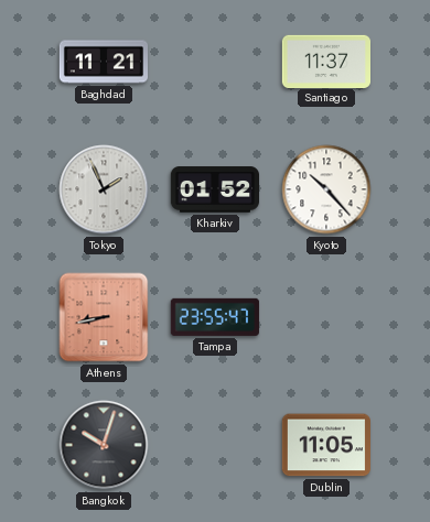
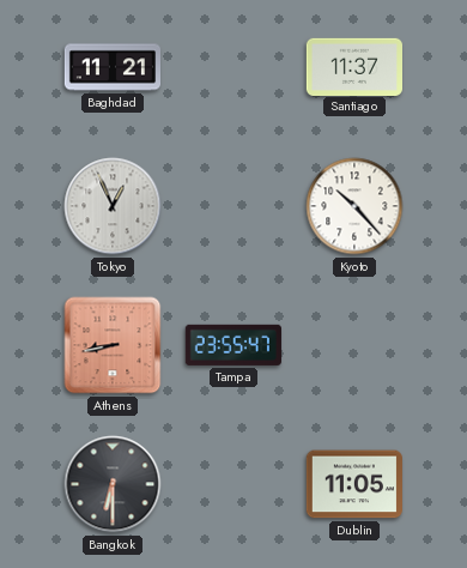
Tokyo: 1:56 -> 12:56 (113, 206)
Kharkiv: 01:52 -> none (214, 189)
Bangkok: 10:03 -> 6:30 (113, 484)
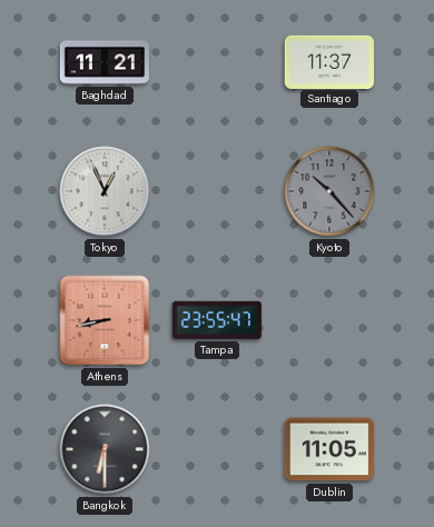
Kyoto dial: white -> grey (329, 191)
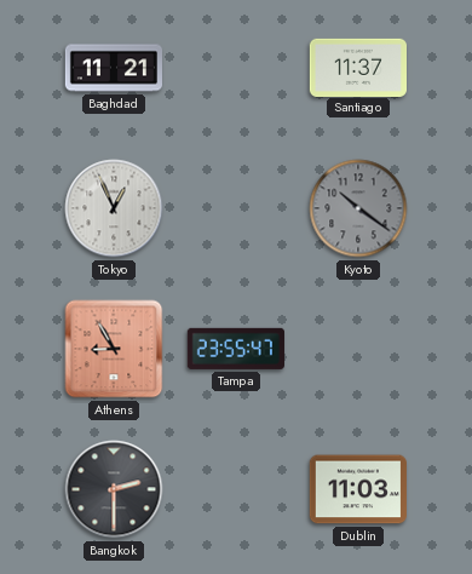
Kyoto: 10:23 -> 10:21 (358, 208)
Athens: 8:43 -> 8:55 (114, 349)
Bangkok: 6:30 -> 2:30 (114, 489)
Dublin: 11:05 -> 11:03 (358, 489)
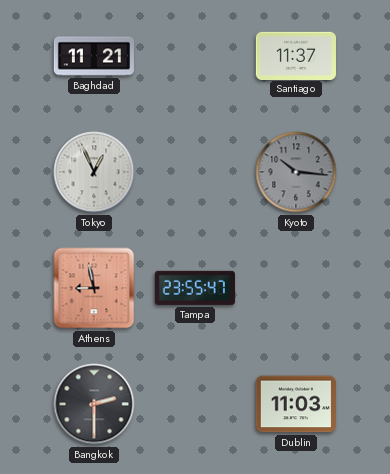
Kyoto: 10:21 -> 10:16 (296, 172)
Athens: 8:55 -> 8:58 (94, 288)
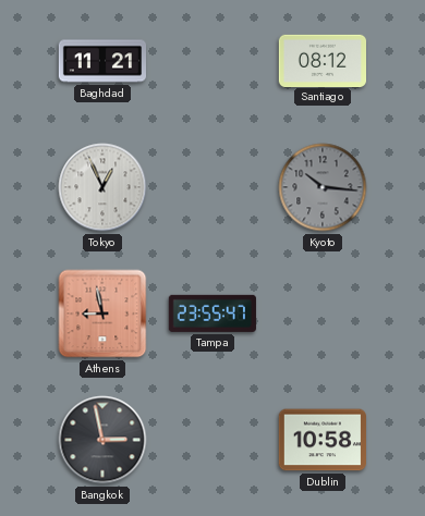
Santiago: 11:37 -> 08:12 (321, 60)
Bangkok: 2:30 -> 2:58 (102, 440)
Dublin: 11:03 -> 10:58 (323, 440)
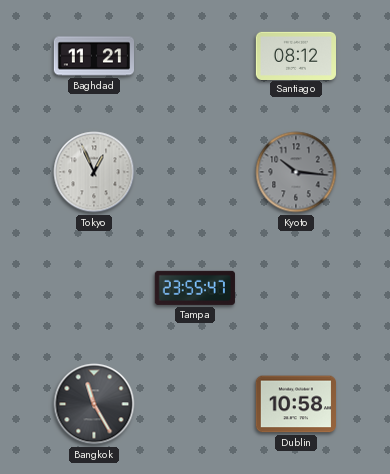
Athens: 8:58 -> none (102, 314)
Bangkok: 2:58 -> 11:25 (94, 404)
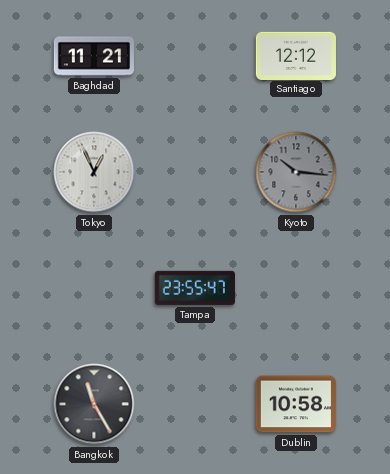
Santiago: 08:12 -> 12:12 (295, 55)
